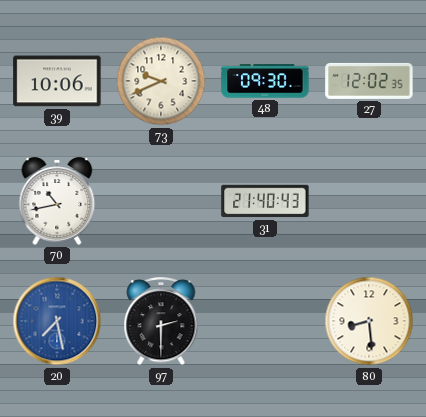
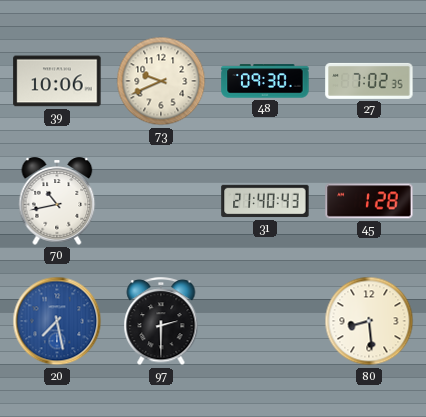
27: 12:02 -> 7:02 (369, 81)
45: none -> 1:28 (369, 201)
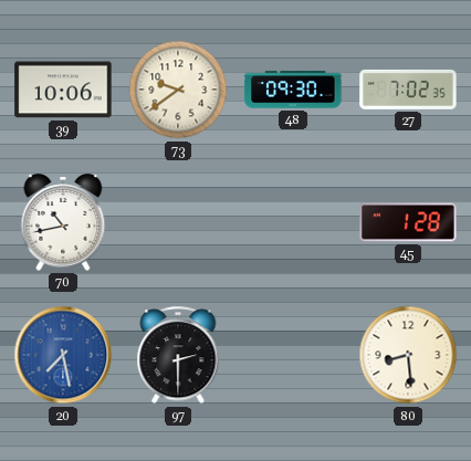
73: 9:41 -> 9:39 (178, 90)
31: 21:40 -> none (265, 201)
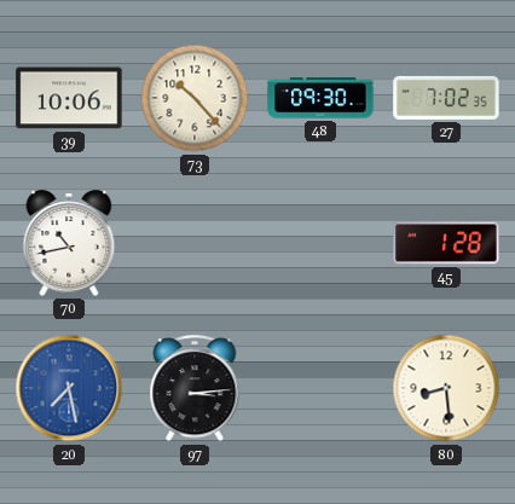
73: 9:39 -> 10:23 (195, 98)
97: 2:30 -> 3:14 (195, 389)
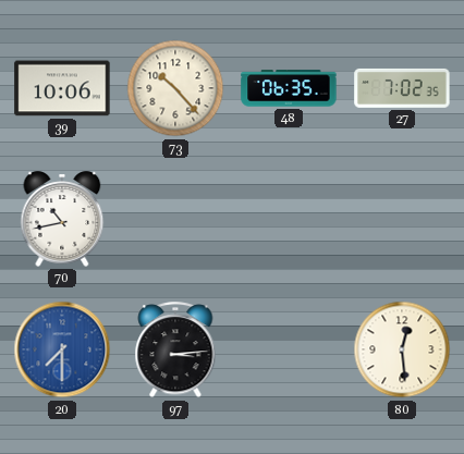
48: 09:30 -> 06:35 (289, 88)
45: 1:28 -> none (446, 243)
20: 7:28 -> 7:30 (62, 349)
80: 8:29 -> 12:29 (402, 349)
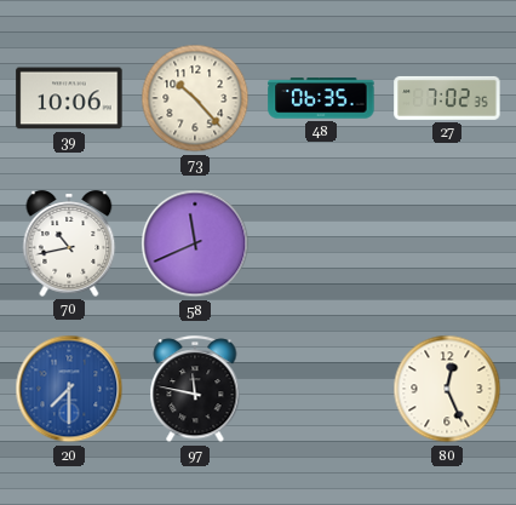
58: none -> 11:41 (195, 243)
97: 3:14 -> 11:47 (195, 390)
80: 12:29 -> 12:26 (447, 389)
